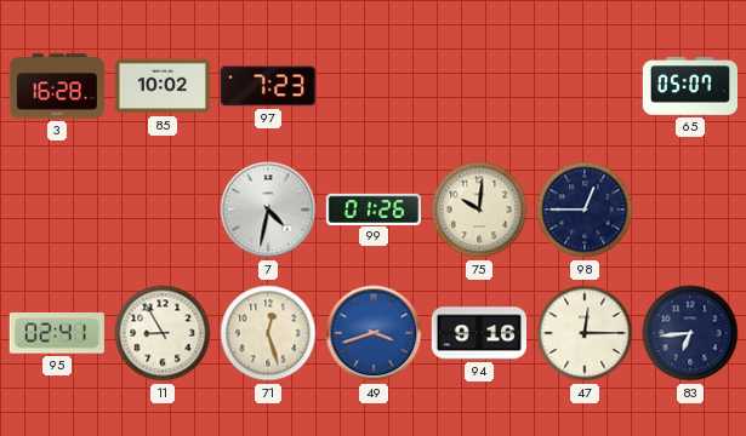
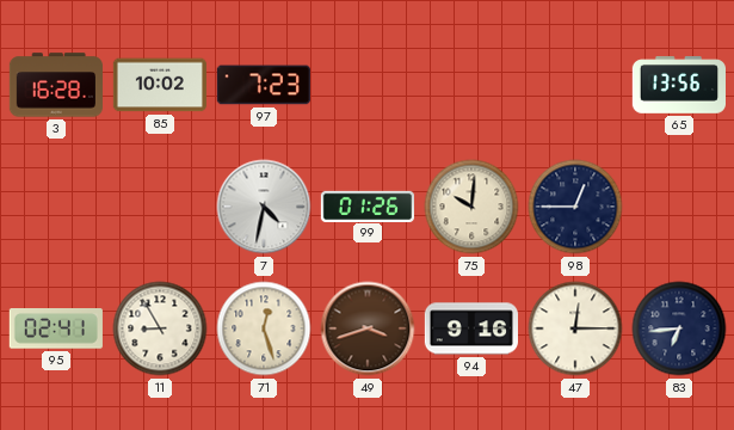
65: 05:07 -> 13:56 (678, 85)
49 dial: blue -> brown (368, 328)
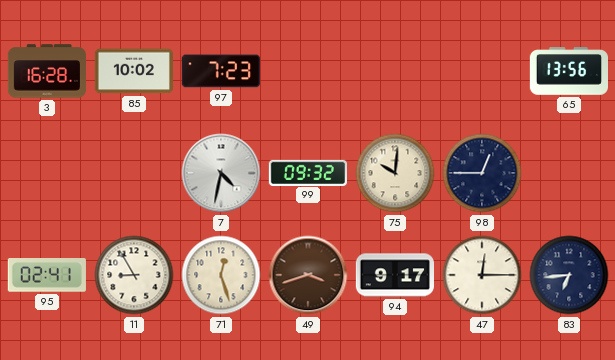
99: 01:26 -> 09:32 (307, 172)
94: 9:16 -> 9:17 (394, 275)
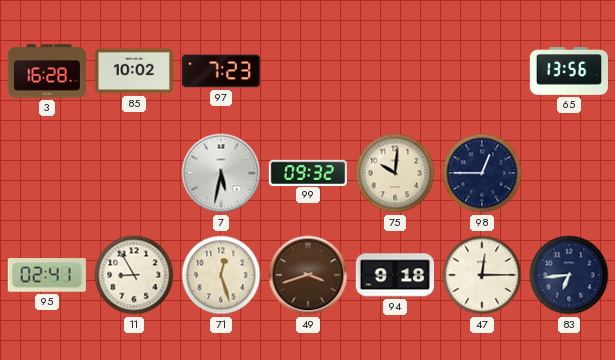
7: 4:32 -> 5:32 (221, 173)
94: 9:17 -> 9:18 (394, 275)
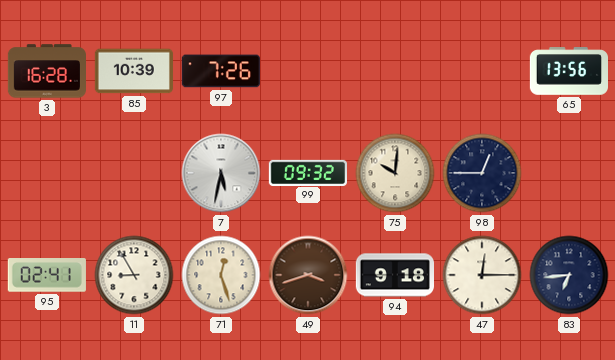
85: 10:02 -> 10:39 (133, 71)
97: 7:23 -> 7:26 (221, 71)
